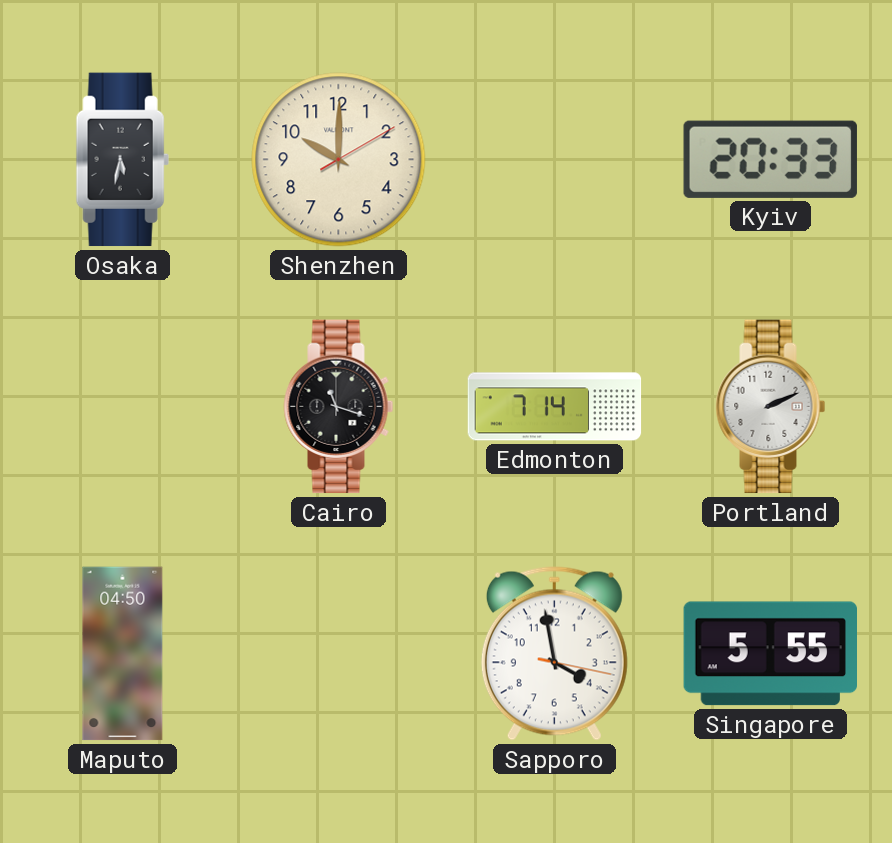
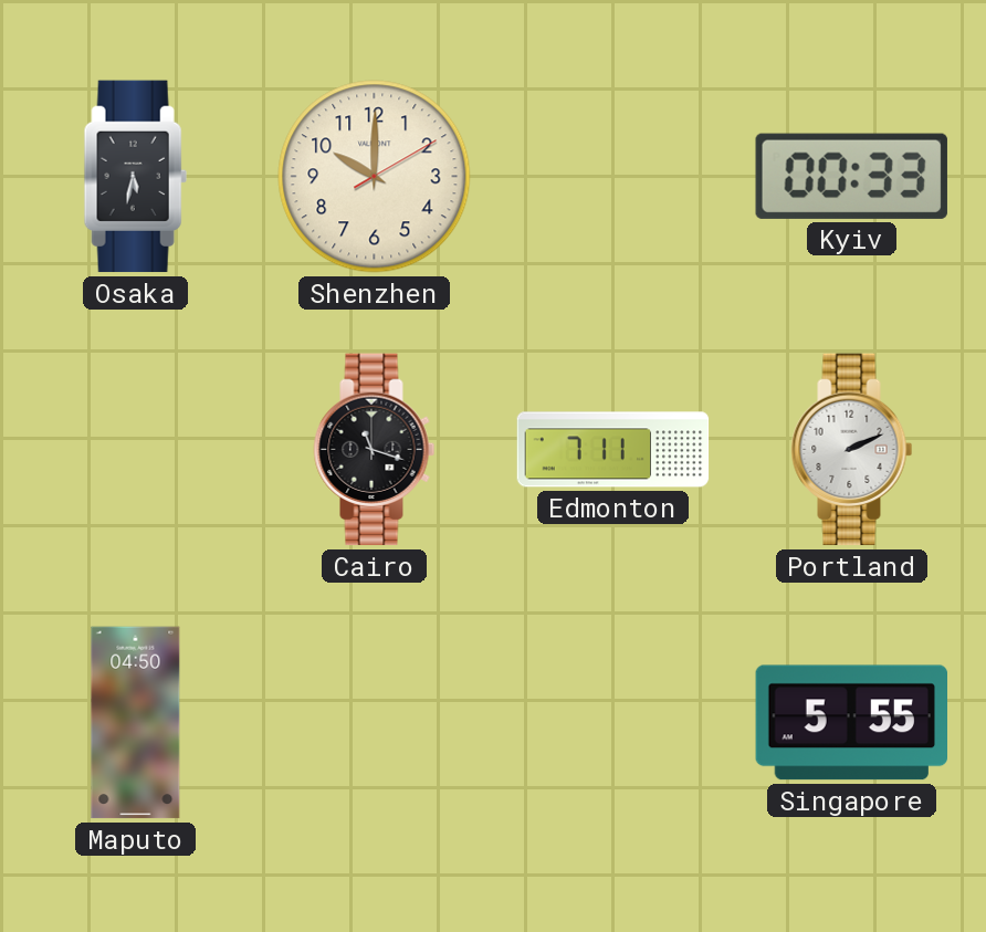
Kyiv: 20:33 -> 00:33 (851, 176)
Edmonton: 7:14 -> 7:11 (613, 450)
Sapporo: 3:58 -> none (554, 654)
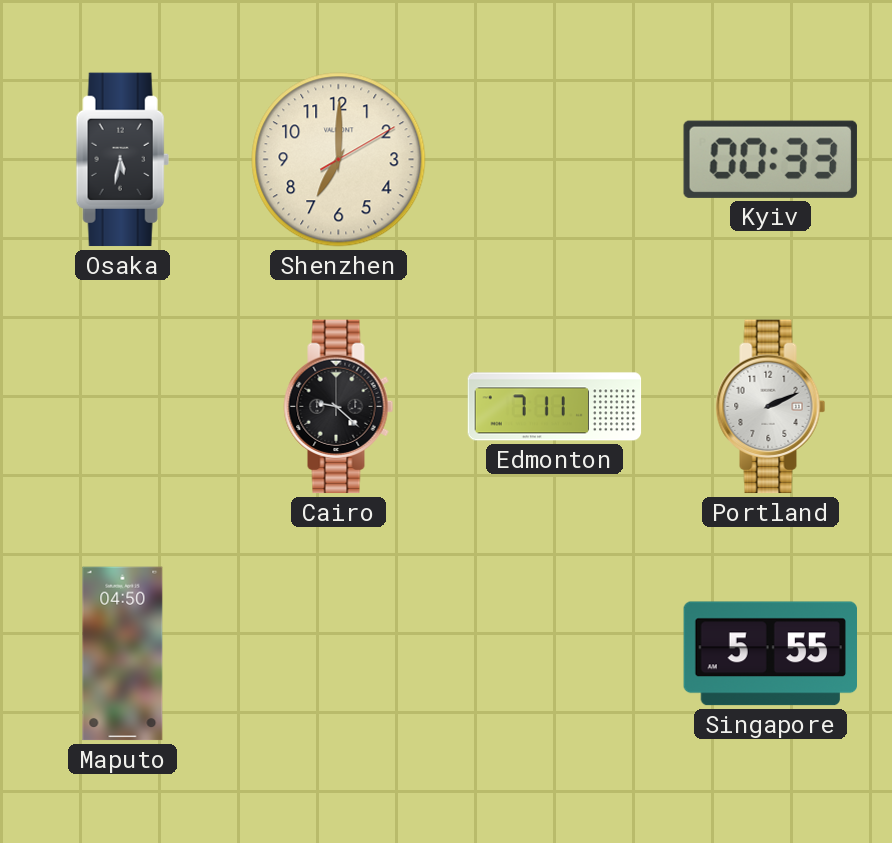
Shenzhen: 10:00 -> 7:00 (339, 160)
Cairo: 11:18 -> 9:22 (339, 407)
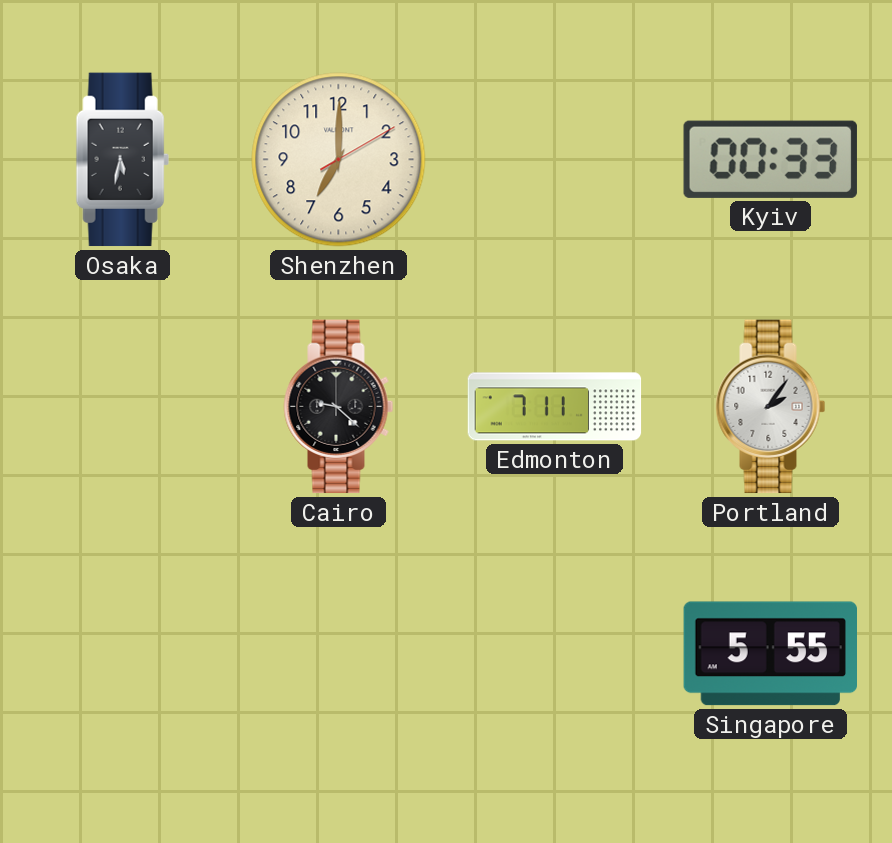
Portland: 2:11 -> 2:06 (771, 407)
Maputo: 04:50 -> none (123, 654)
